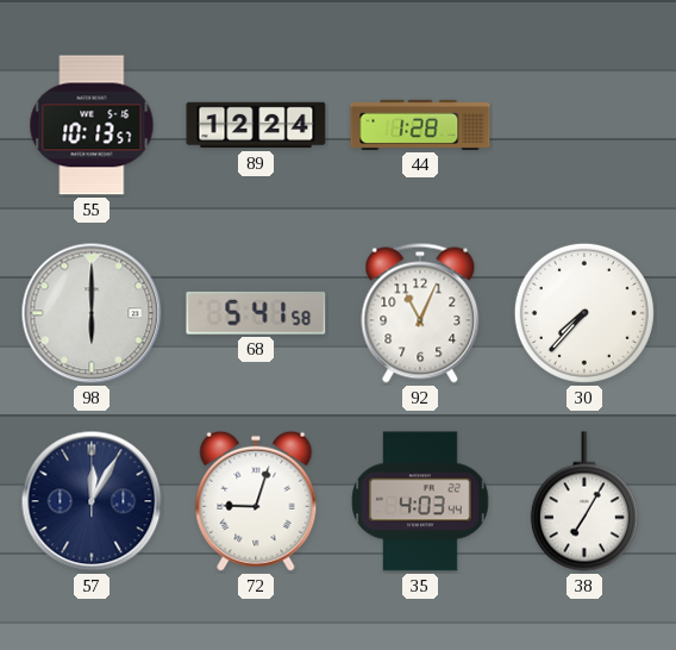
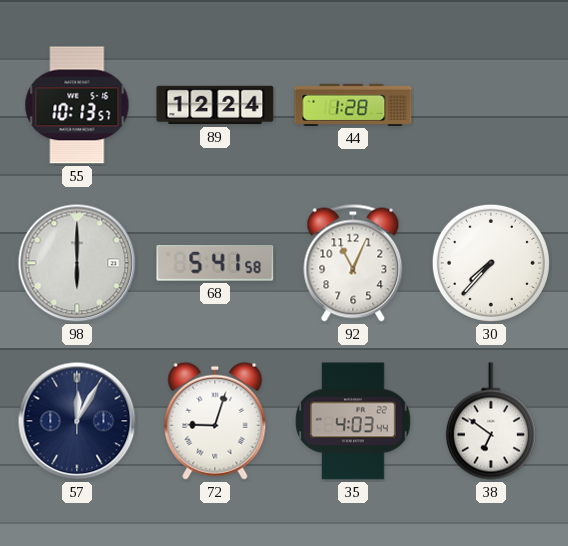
38: 7:05 -> 6:51 (491, 421)
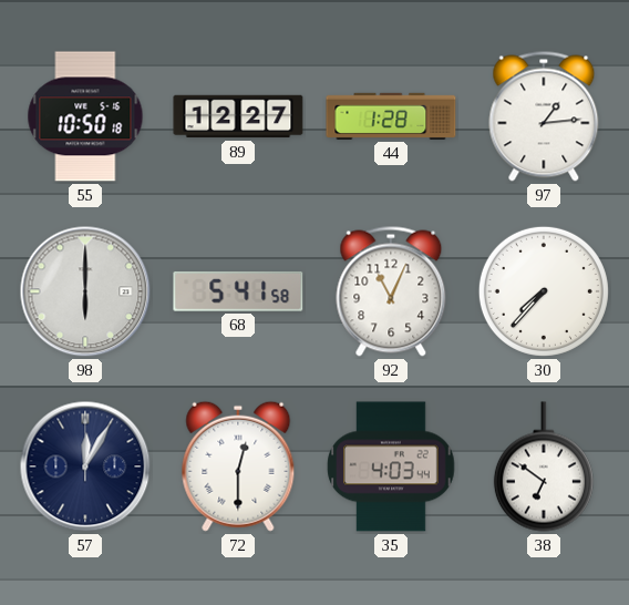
55: 10:13 -> 10:50 (85, 116)
89: 12:24 -> 12:27 (238, 116)
97: none -> 1:14 (544, 116)
72: 9:03 -> 12:30 (238, 466)
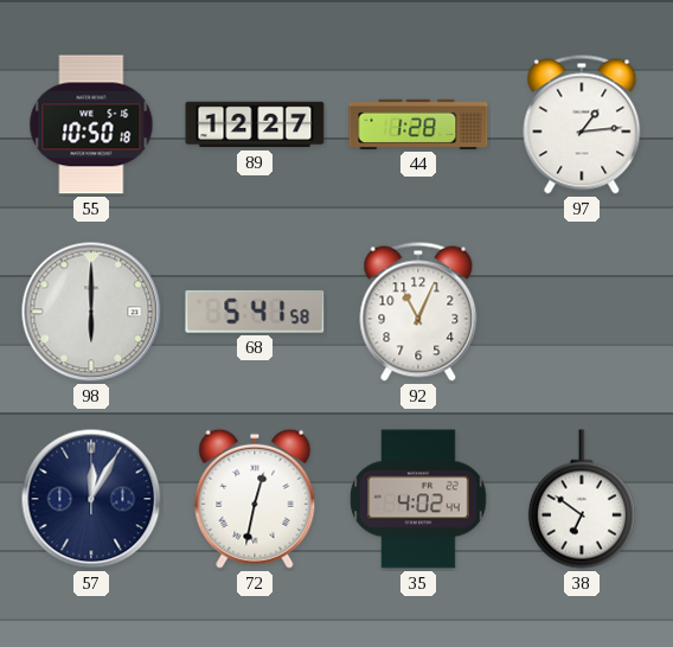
30: 7:37 -> none (544, 291)
72: 12:30 -> 12:32 (255, 499)
35: 4:03 -> 4:02 (418, 499)
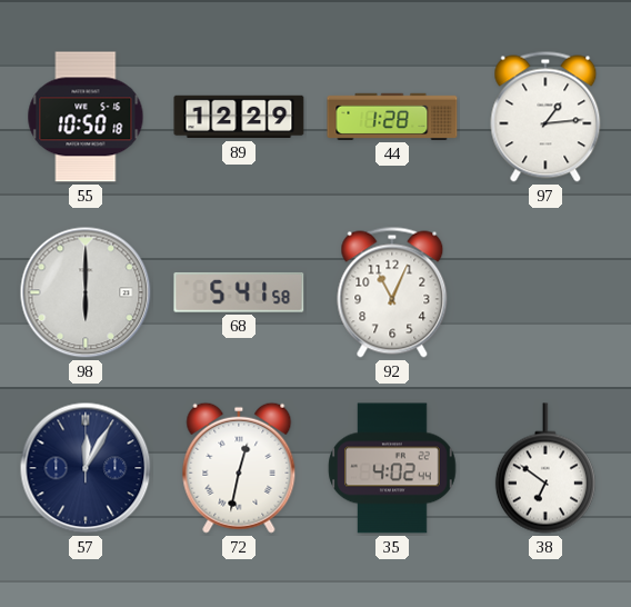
89: 12:27 -> 12:29 (239, 117)
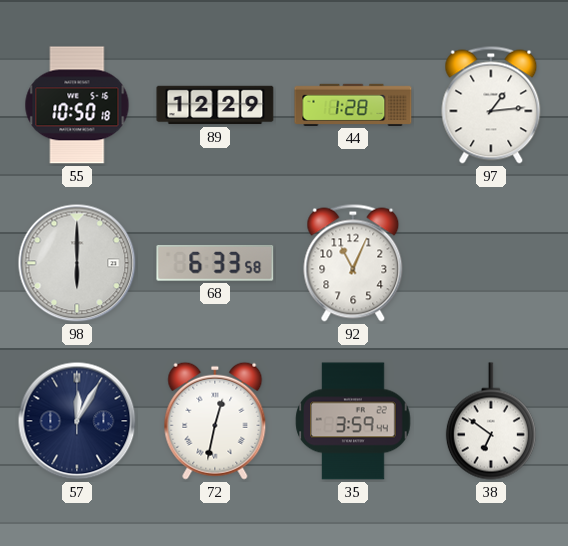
68: 5:41 -> 6:33 (215, 263)
35: 4:02 -> 3:59 (353, 421)
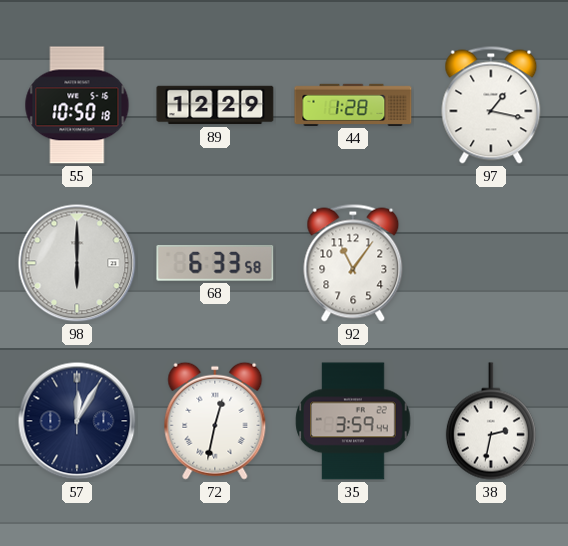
97: 1:14 -> 1:17 (491, 105)
92: 11:04 -> 11:06 (353, 263)
38: 6:51 -> 2:32 (491, 421)
